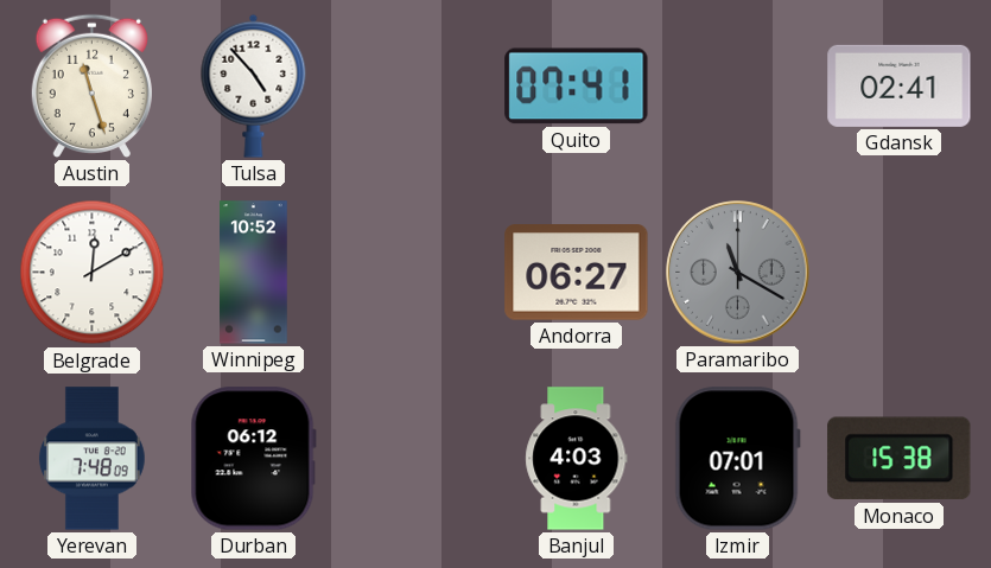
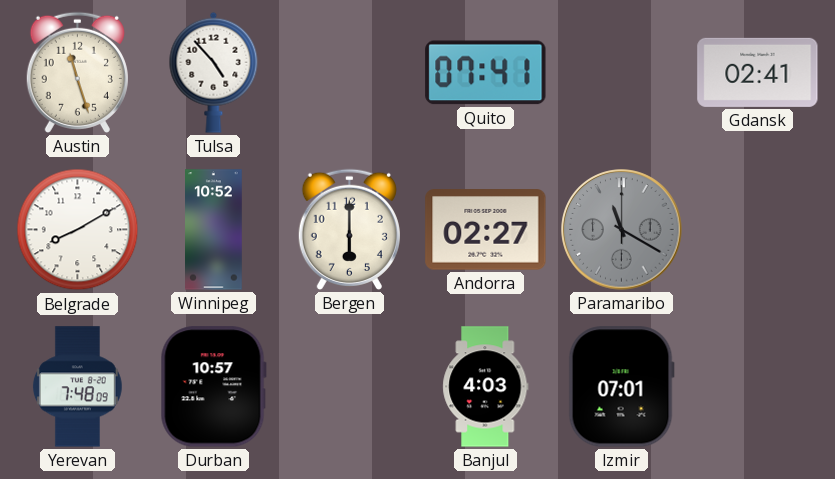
Belgrade: 12:10 -> 8:10 (78, 230)
Bergen: none -> 6:00 (349, 229)
Andorra: 06:27 -> 02:27 (486, 230)
Durban: 06:12 -> 10:57 (213, 387)
Monaco: 15:38 -> none (900, 459)
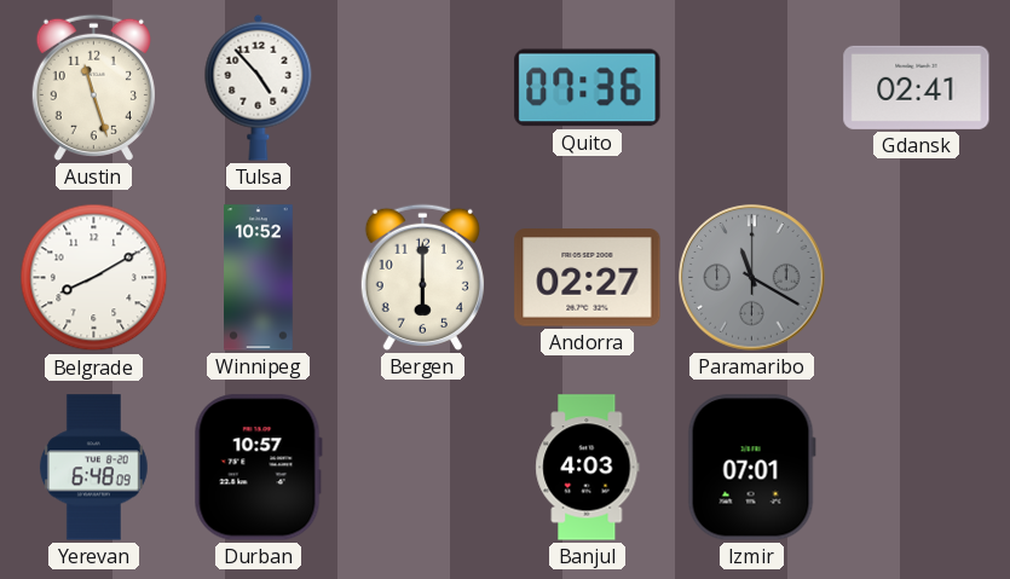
Quito: 07:41 -> 07:36 (588, 88)
Yerevan: 7:48 -> 6:48 (93, 468)
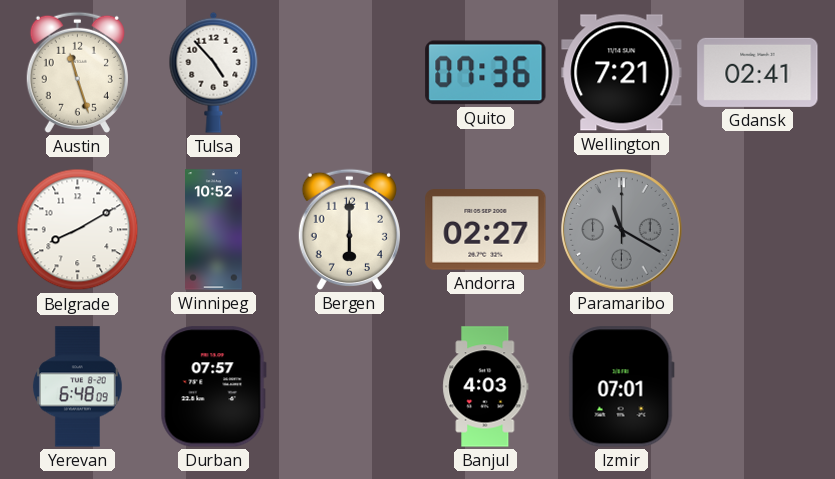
Wellington: none -> 7:21 (622, 73)
Durban: 10:57 -> 07:57 (213, 387)
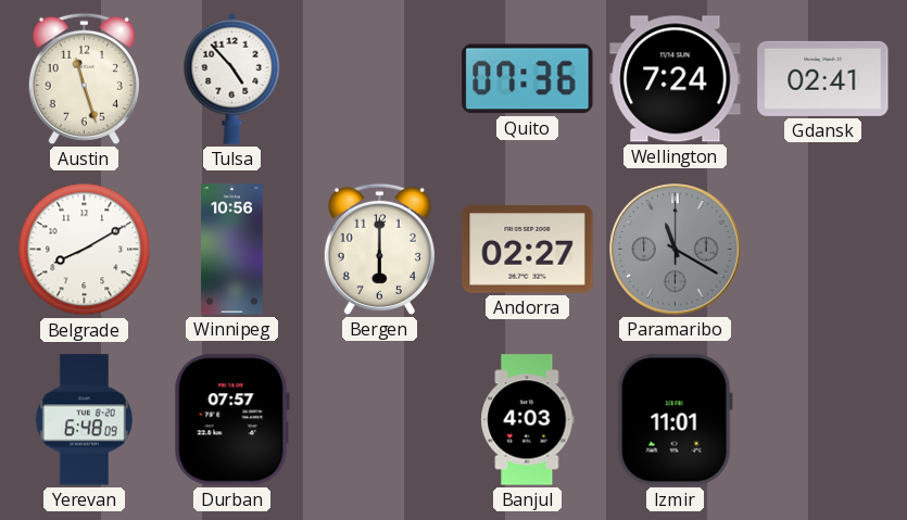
Wellington: 7:21 -> 7:24 (676, 79)
Winnipeg: 10:52 -> 10:56 (232, 250)
Izmir: 07:01 -> 11:01 (675, 420)
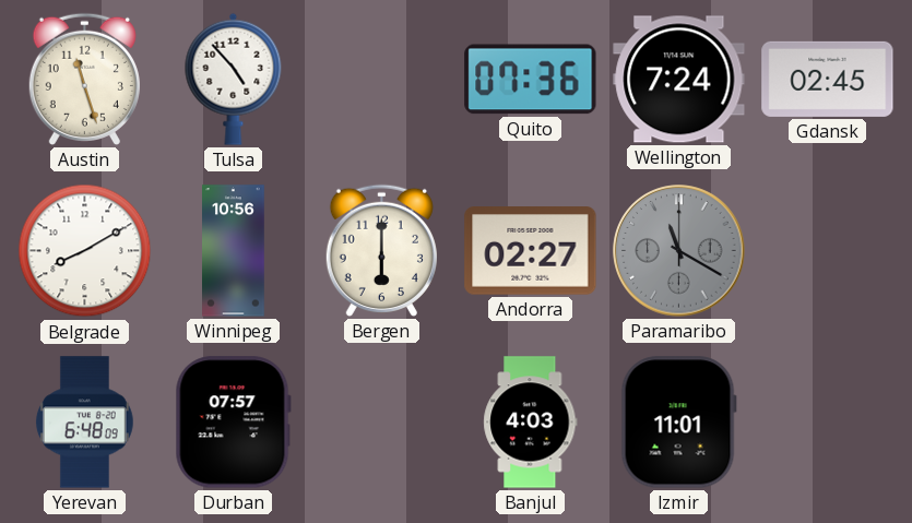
Gdansk: 02:41 -> 02:45 (828, 79)
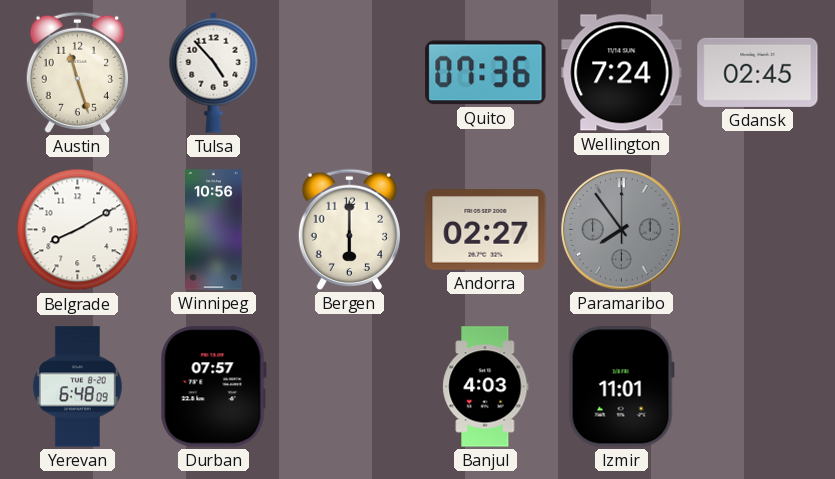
Paramaribo: 11:20 -> 7:54 (622, 230)
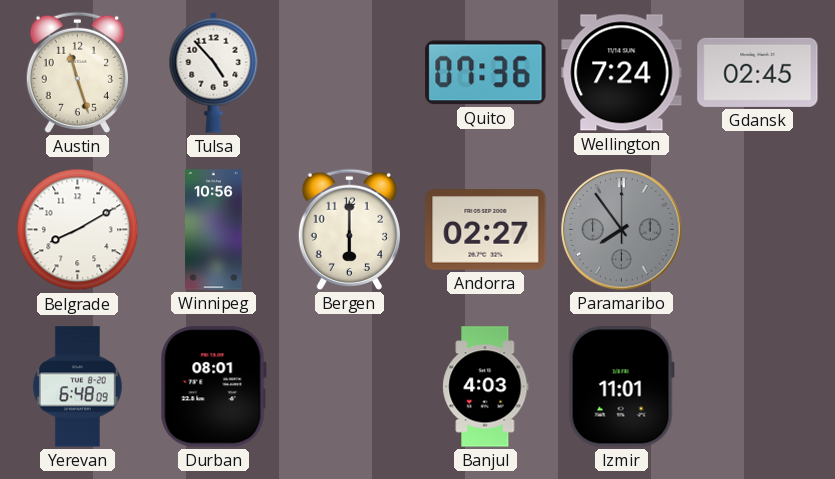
Durban: 07:57 -> 08:01 (213, 387)
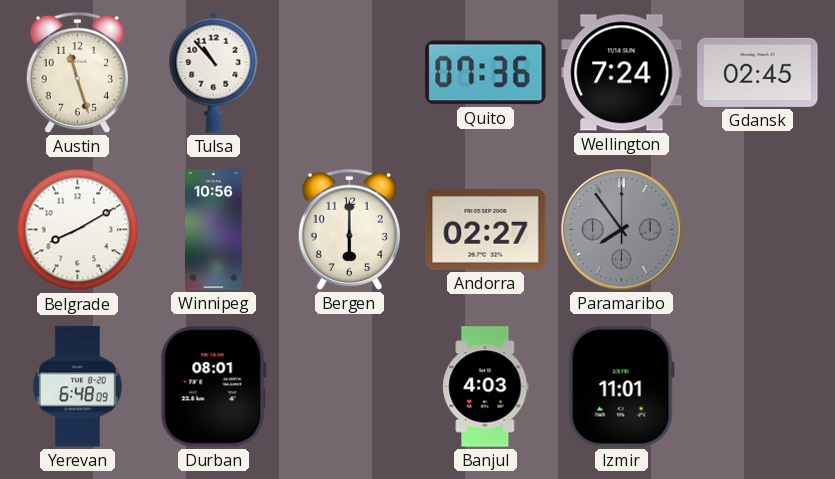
Tulsa: 4:53 -> 10:53 (214, 72)
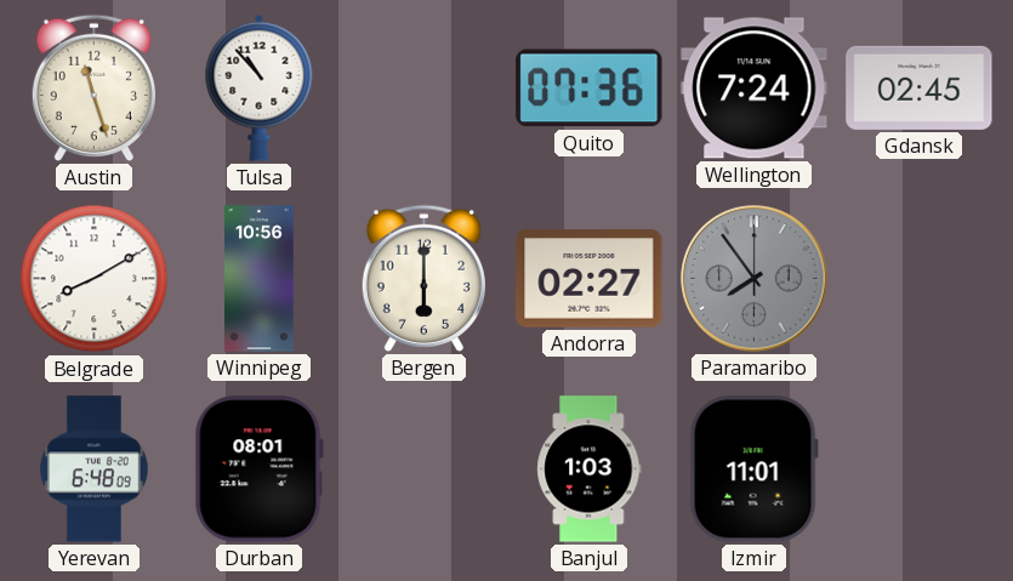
Banjul: 4:03 -> 1:03 (590, 469)
